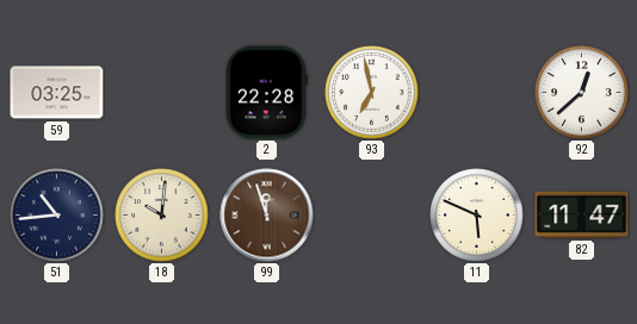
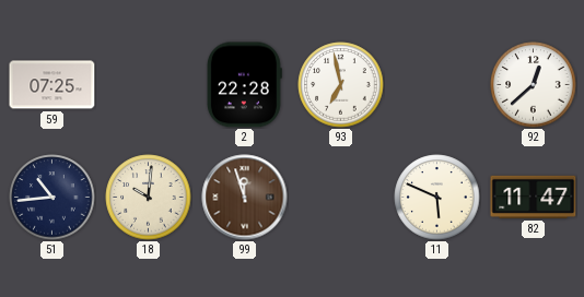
59: 03:25 -> 07:25 (52, 85)
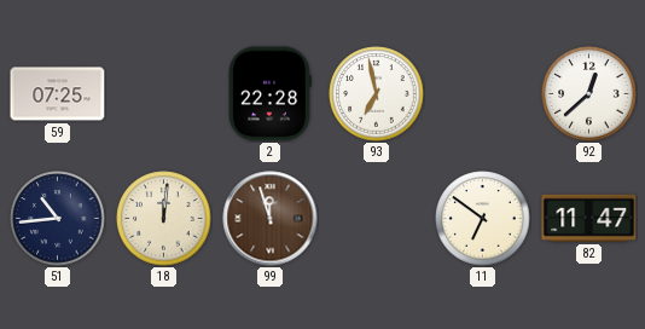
18: 10:01 -> 12:01 (164, 219)
11: 5:49 -> 6:51 (483, 219)
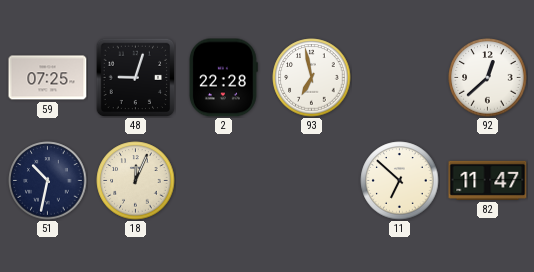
48: none -> 9:03 (135, 77)
51: 10:44 -> 10:32 (48, 181)
18: 12:01 -> 12:04 (136, 181)
99: 11:57 -> none (271, 219)
11: 6:51 -> 6:52 (400, 181)
